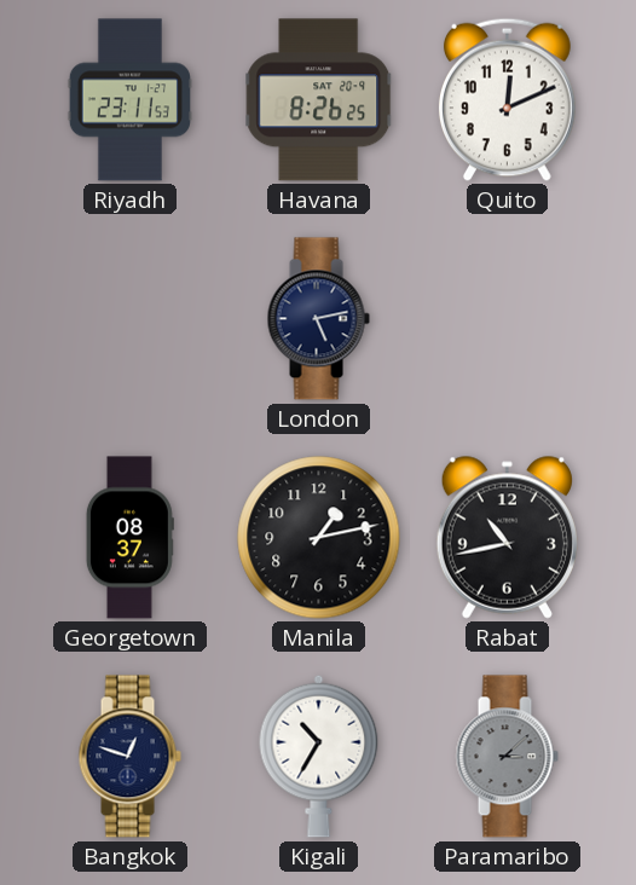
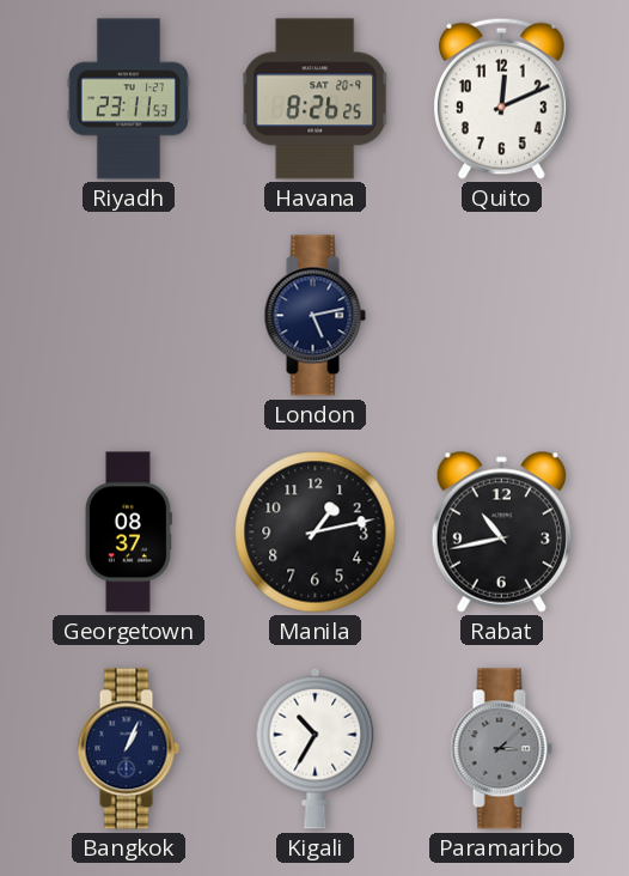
Bangkok: 12:48 -> 1:04 (128, 749)
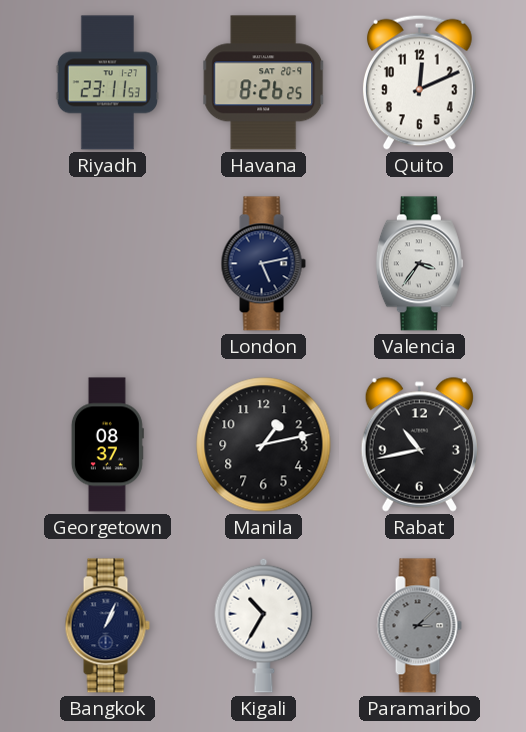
Valencia: none -> 3:36 (419, 264)
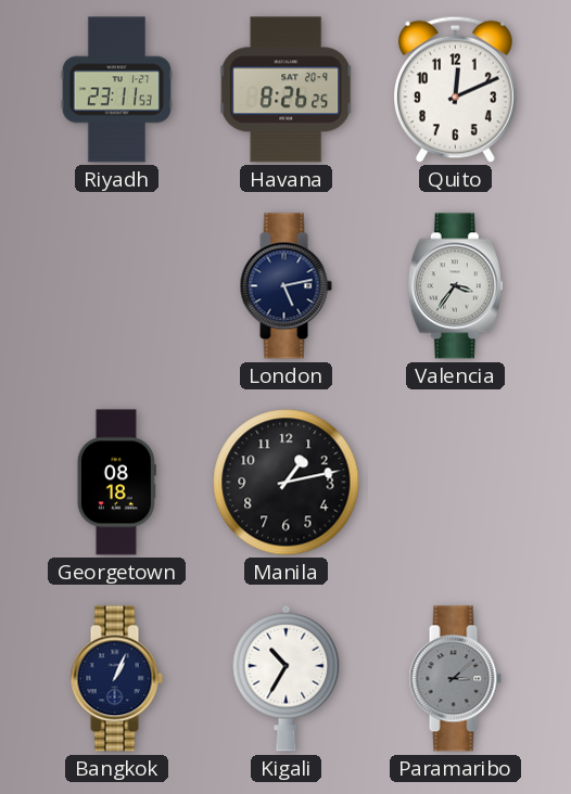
Georgetown: 08:37 -> 08:18 (116, 483)
Rabat: 10:43 -> none (419, 444)
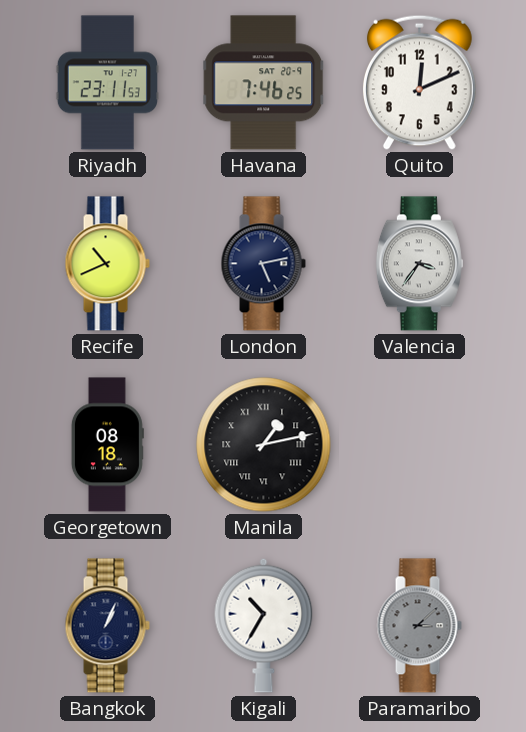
Havana: 8:26 -> 7:46 (264, 83)
Recife: none -> 10:41 (107, 264)
Manila numerals: Arabic -> Roman (264, 445)
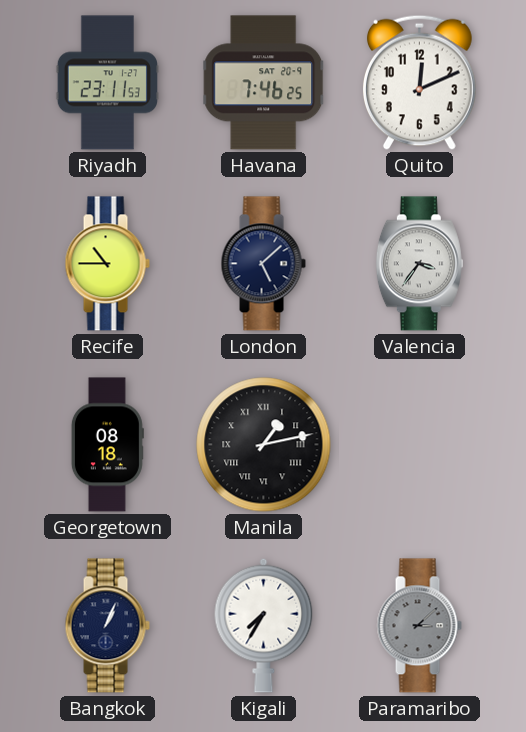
Recife: 10:41 -> 10:45 (107, 264)
London: 5:13 -> 5:08 (263, 264)
Kigali: 10:35 -> 7:35 (264, 625)
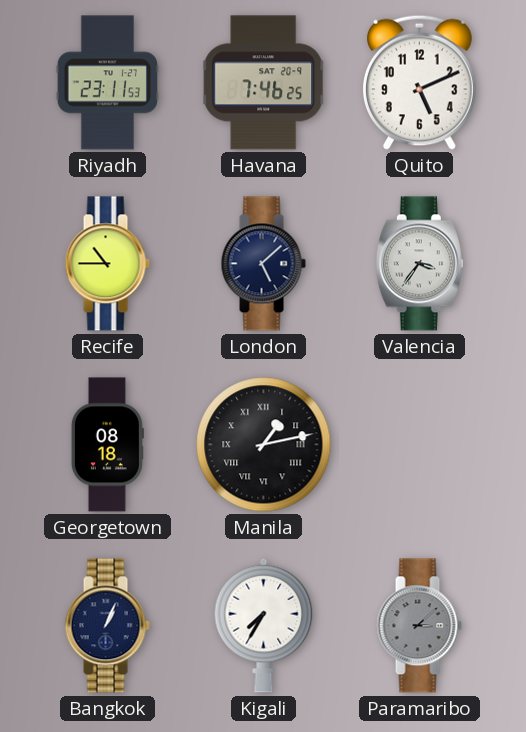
Quito: 12:11 -> 5:11 (419, 82)
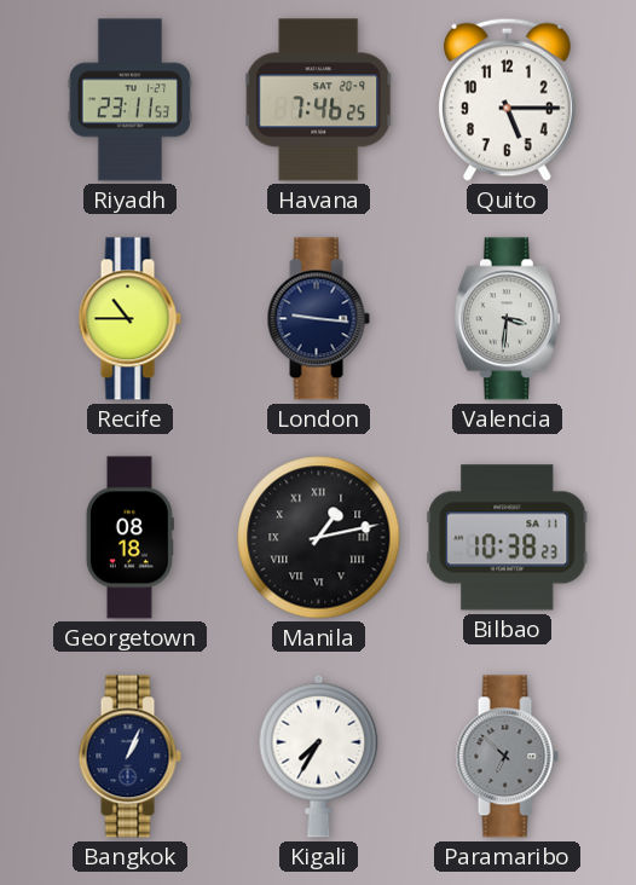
Quito: 5:11 -> 5:15 (507, 99)
London: 5:08 -> 9:16 (318, 319)
Valencia: 3:36 -> 3:31 (507, 319)
Bilbao: none -> 10:38 (508, 538)
Paramaribo: 3:08 -> 6:52 (507, 757)
